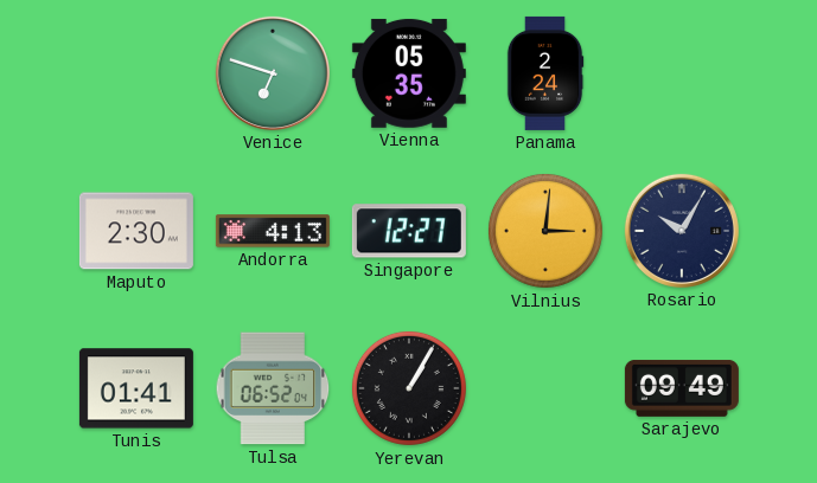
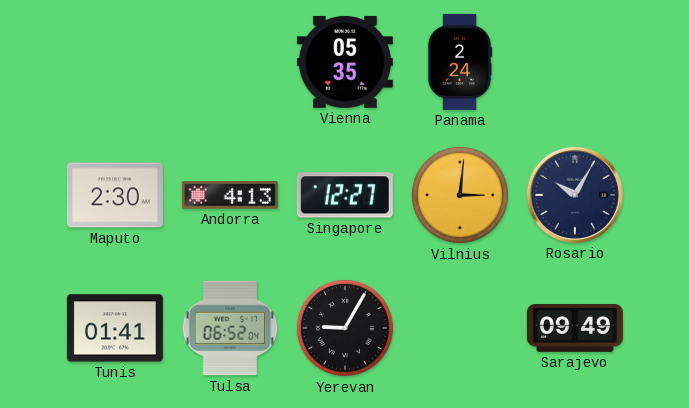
Venice: 6:48 -> none (273, 73)
Yerevan: 1:05 -> 9:05 (345, 328)
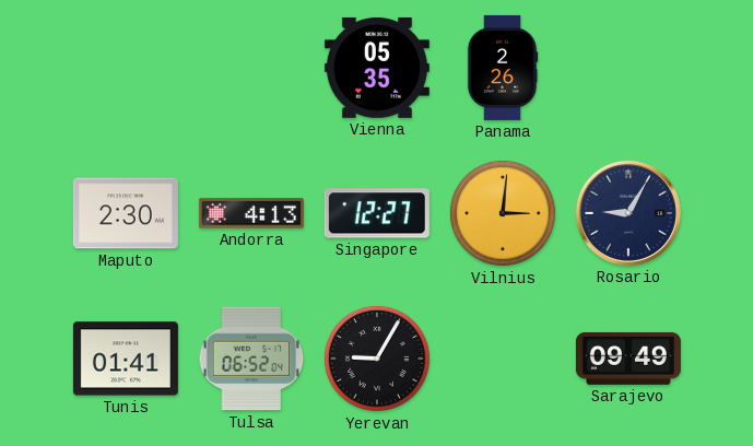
Panama: 2:24 -> 2:26 (503, 68)
Rosario: 10:05 -> 9:05 (628, 213)
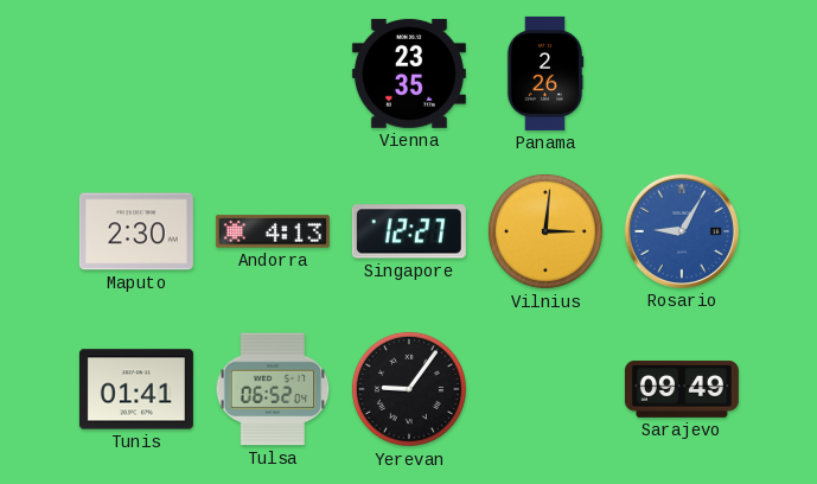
Vienna: 05:35 -> 23:35 (409, 74)
Rosario dial: navy -> blue (682, 231)
Yerevan: 9:05 -> 9:06 (409, 389)
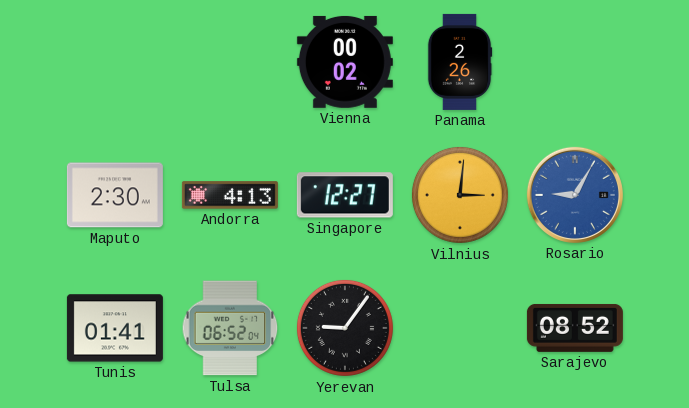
Vienna: 23:35 -> 00:02 (345, 62)
Sarajevo: 09:49 -> 08:52 (575, 328)
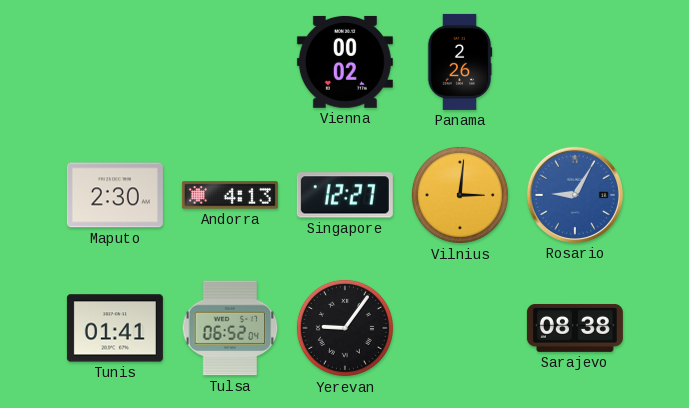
Sarajevo: 08:52 -> 08:38 (575, 328)
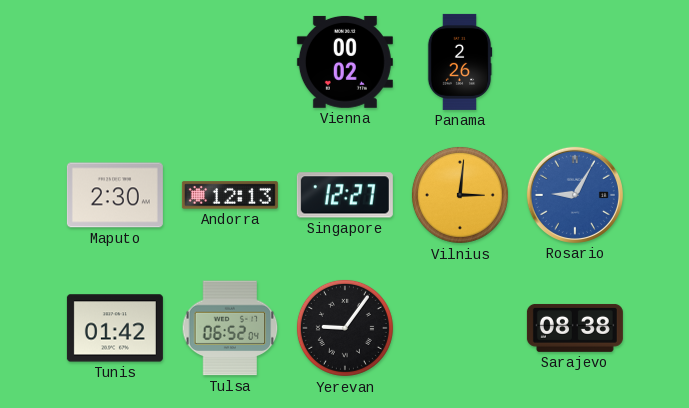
Andorra: 4:13 -> 12:13 (230, 195)
Tunis: 01:41 -> 01:42 (115, 328)
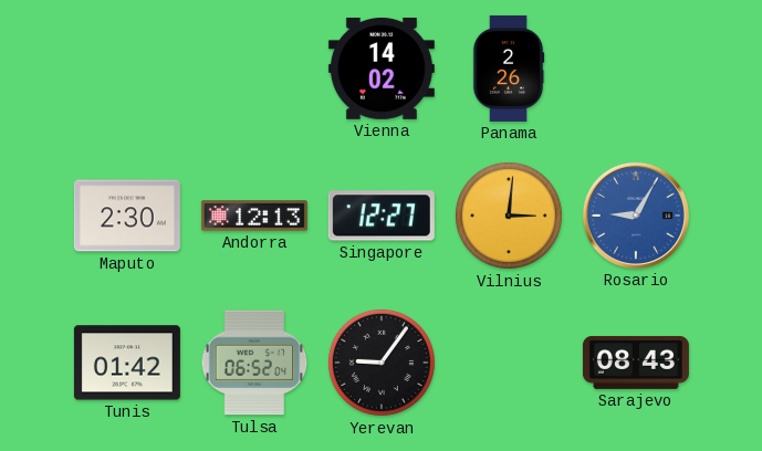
Vienna: 00:02 -> 14:02 (382, 69)
Sarajevo: 08:38 -> 08:43 (636, 363)
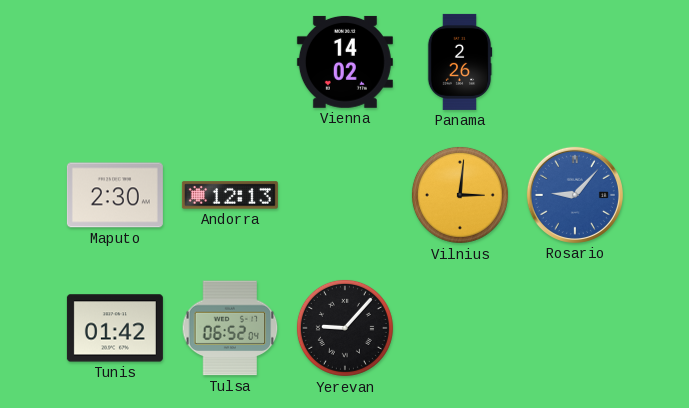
Singapore: 12:27 -> none (382, 216)
Rosario: 9:05 -> 9:07 (575, 195)
Yerevan: 9:06 -> 9:07 (345, 328)
Sarajevo: 08:43 -> none (636, 363)
